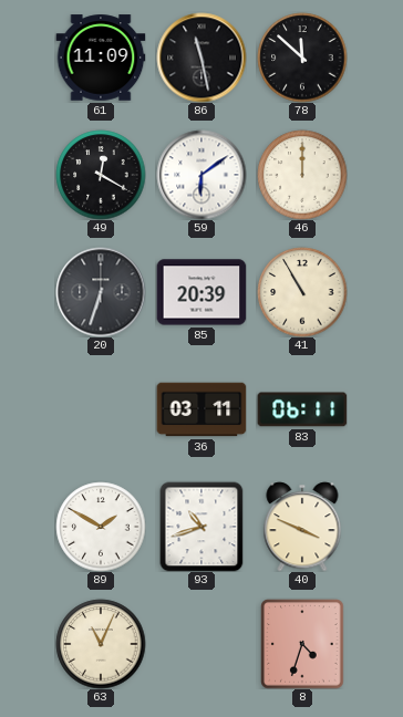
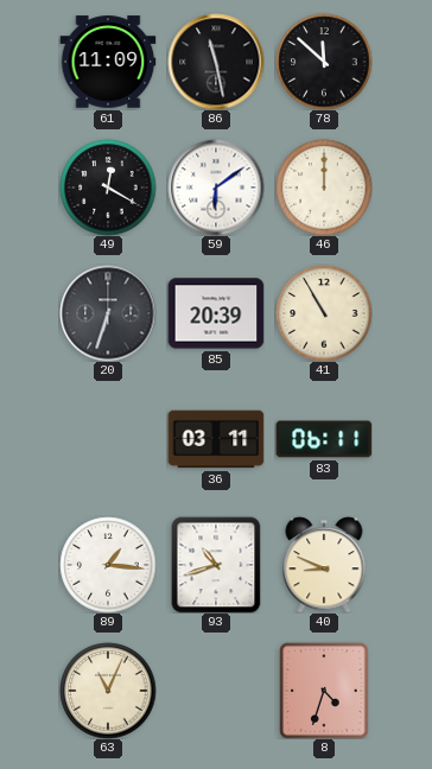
89: 1:50 -> 1:16 (108, 565)
40: 3:49 -> 8:49 (324, 565)
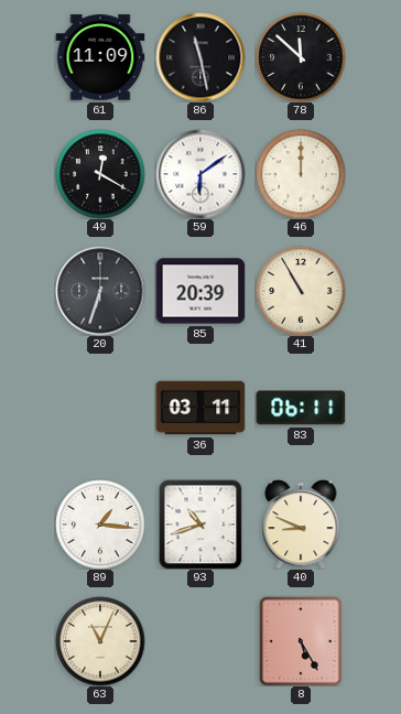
8: 4:33 -> 5:25 (301, 641)
